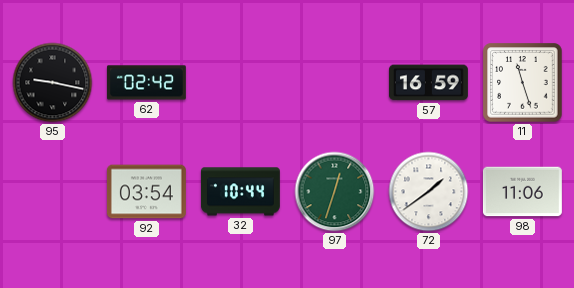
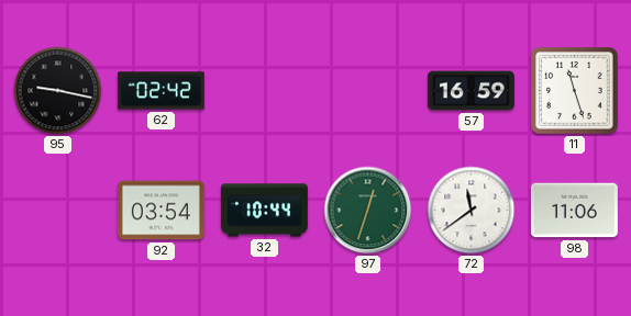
72: 1:39 -> 11:39 (472, 211)
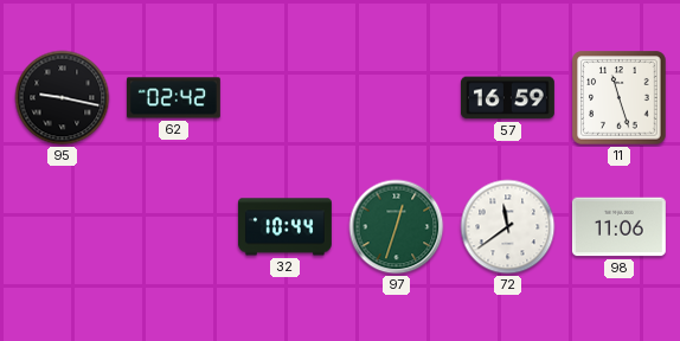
92: 03:54 -> none (160, 211)
